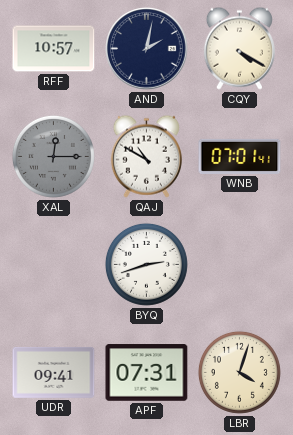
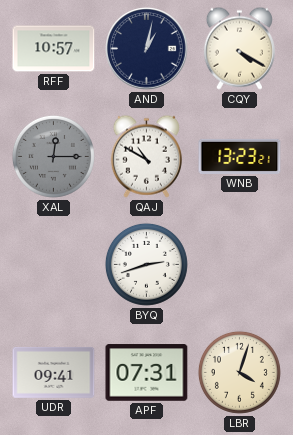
AND: 2:02 -> 1:02 (147, 49)
WNB: 07:01 -> 13:23 (240, 156)
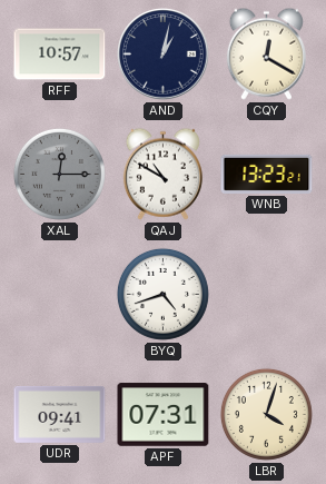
CQY: 4:20 -> 12:20 (266, 53)
BYQ: 2:42 -> 4:42 (162, 294)
